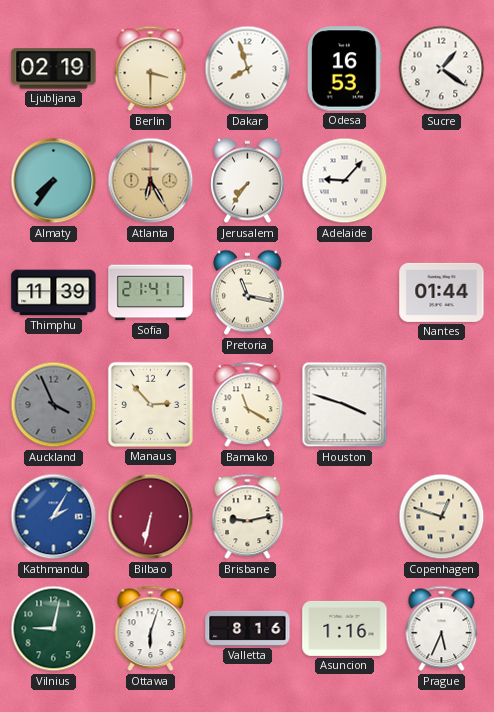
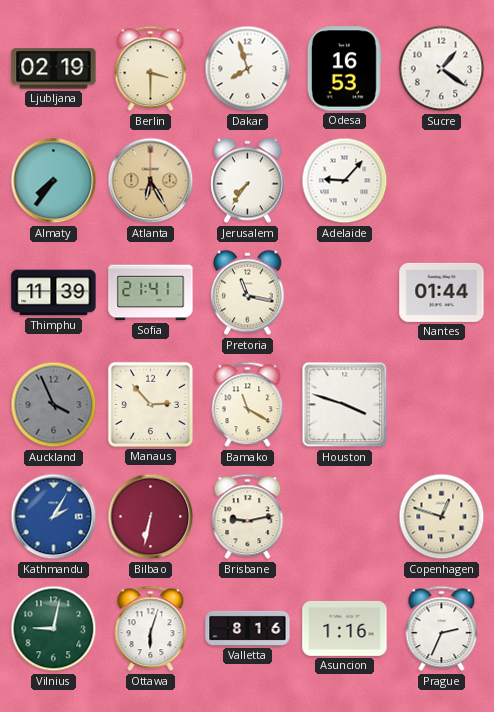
Prague: 5:34 -> 2:34 (442, 629)
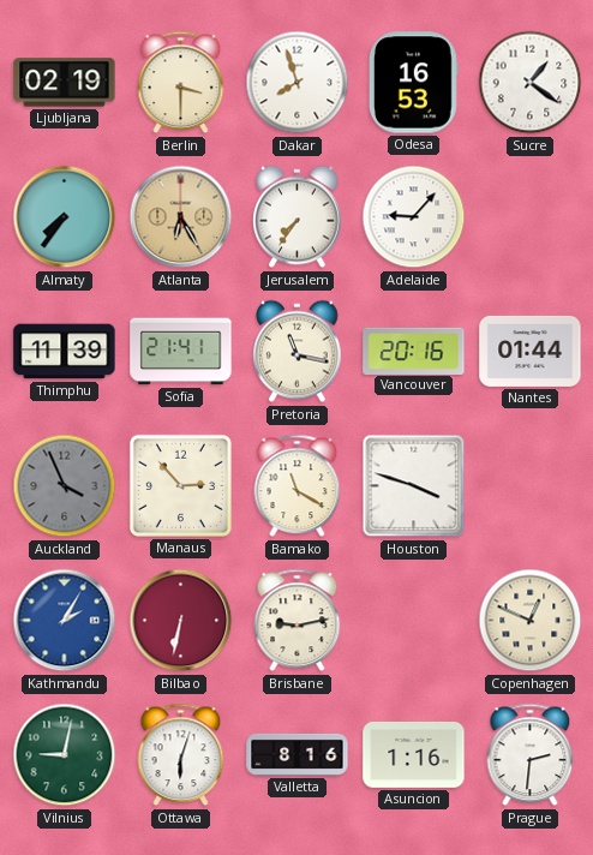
Vancouver: none -> 20:16 (414, 351)
Copenhagen: 12:48 -> 12:49 (531, 621)
Prague: 2:34 -> 2:31 (531, 755)
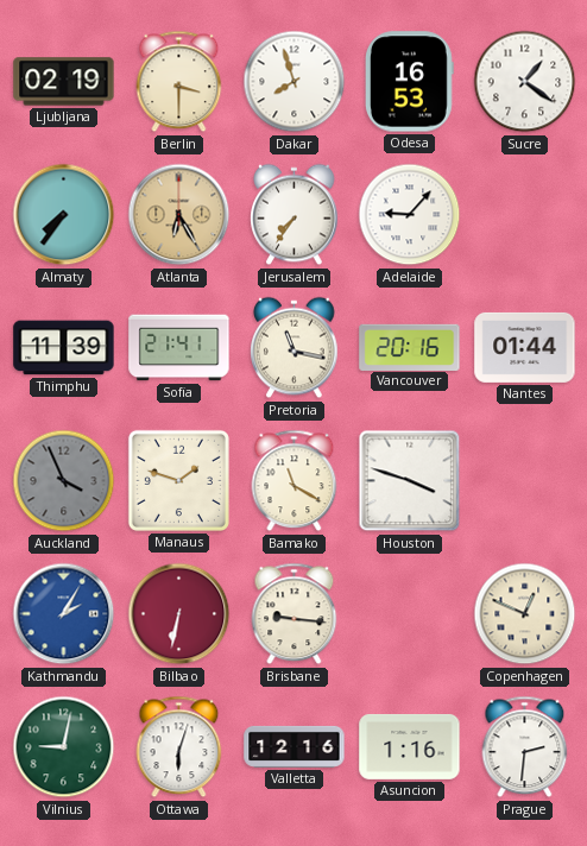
Manaus: 2:53 -> 1:48 (178, 480)
Brisbane: 9:13 -> 9:16 (295, 614)
Valletta: 8:16 -> 12:16 (295, 746)
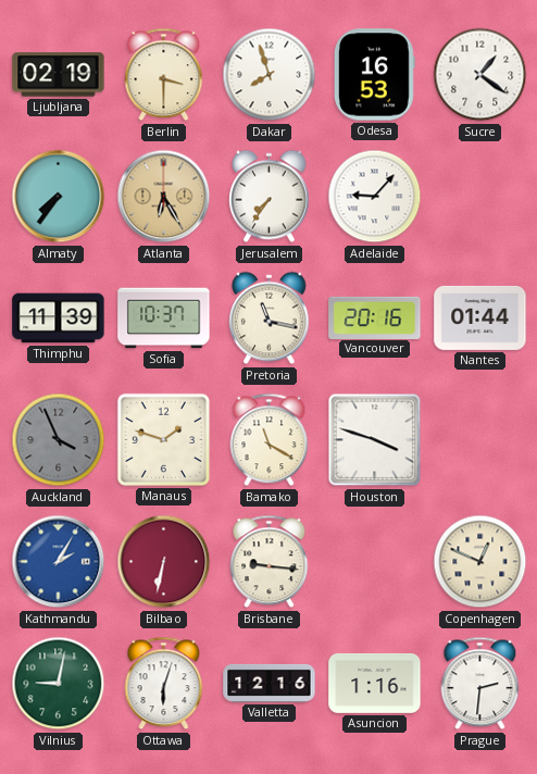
Sofia: 21:41 -> 10:37 (164, 319)
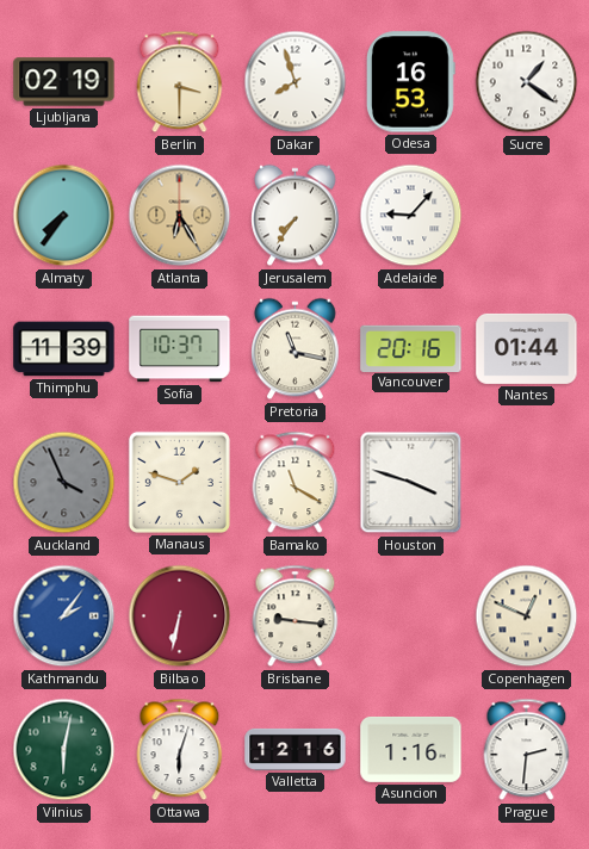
Kathmandu: 2:05 -> 2:06 (64, 616)
Vilnius: 9:02 -> 6:02 (64, 750)
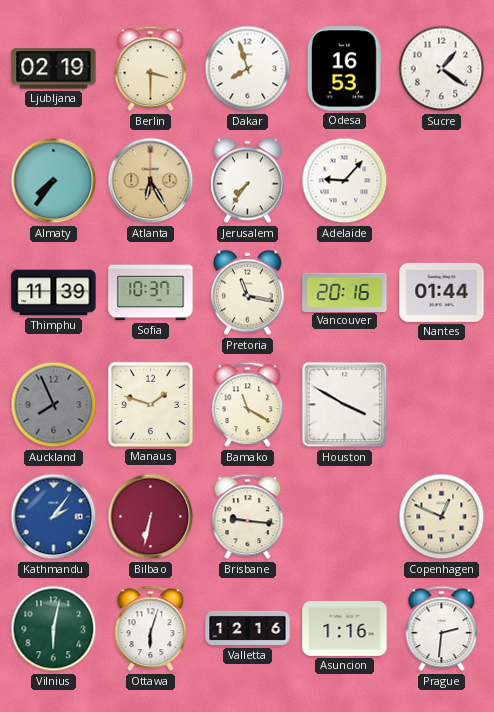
Auckland: 3:56 -> 7:56 (54, 405)
Houston: 3:48 -> 3:50 (345, 405)
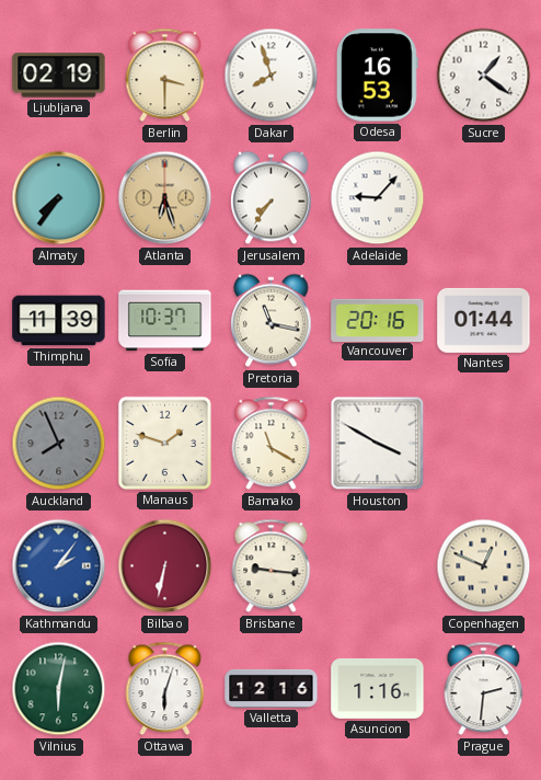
Atlanta: 6:25 -> 6:27 (165, 198)
